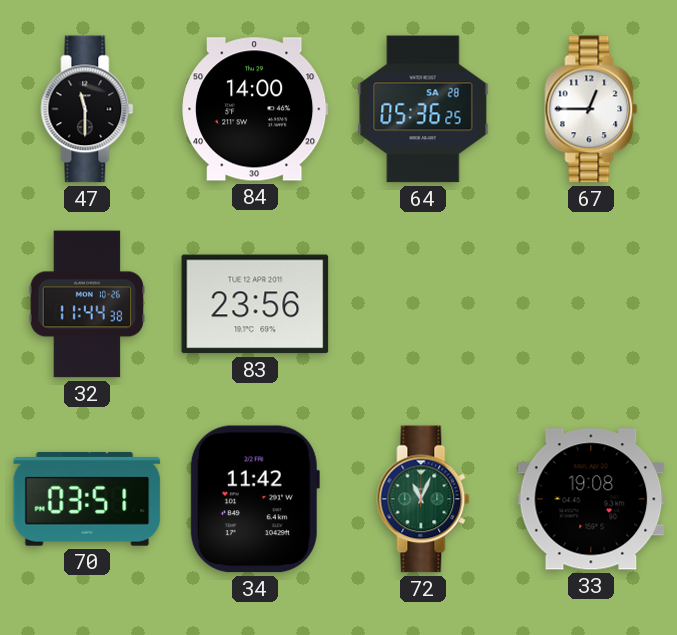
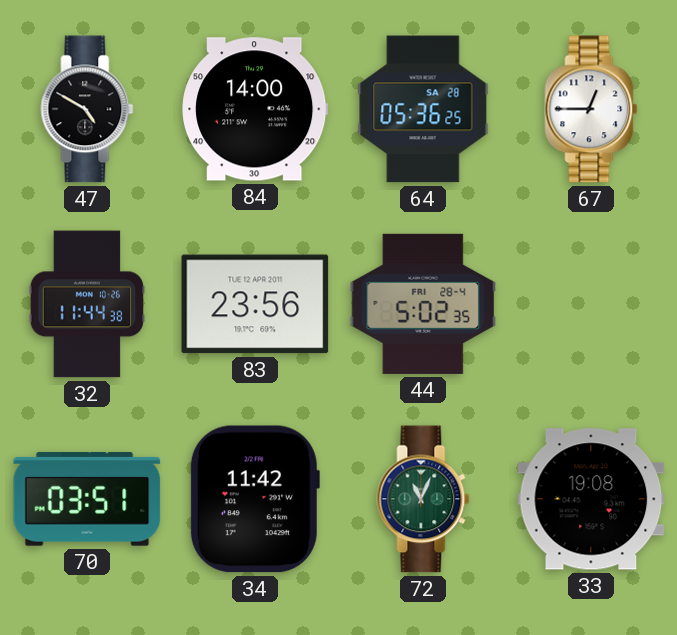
47: 11:30 -> 4:50 (87, 109)
44: none -> 5:02 (423, 304)
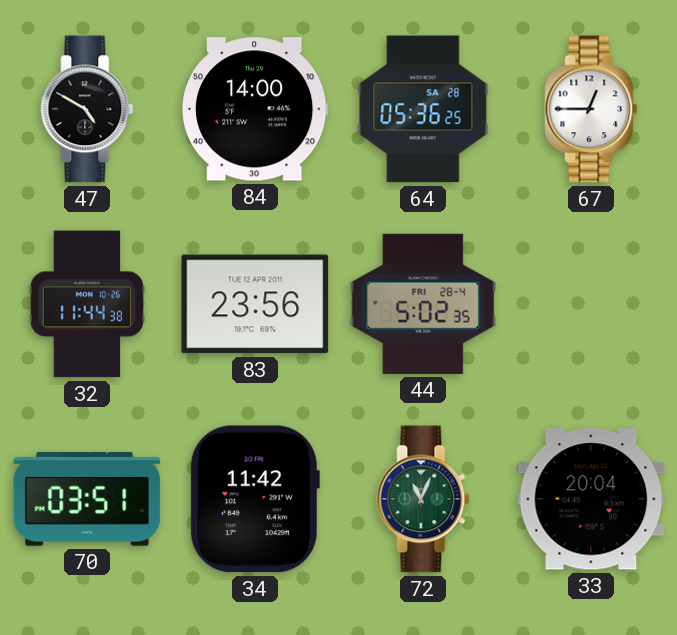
33: 19:08 -> 20:04 (591, 499)
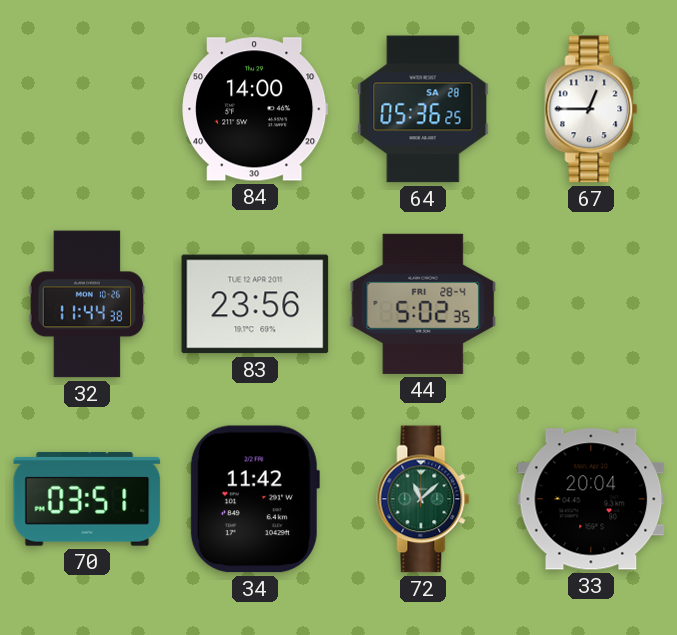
47: 4:50 -> none (87, 109)
72: 11:04 -> 11:08 (423, 499)
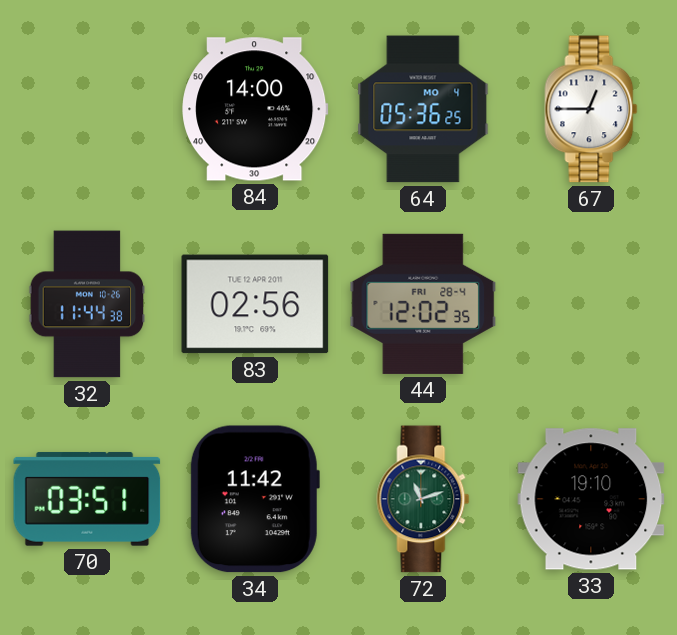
64 date: SA 28 -> MO 4 (423, 109)
83: 23:56 -> 02:56 (255, 304)
44: 5:02 -> 12:02 (423, 304)
72: 11:08 -> 11:12 (423, 499)
33: 20:04 -> 19:10 (591, 499)
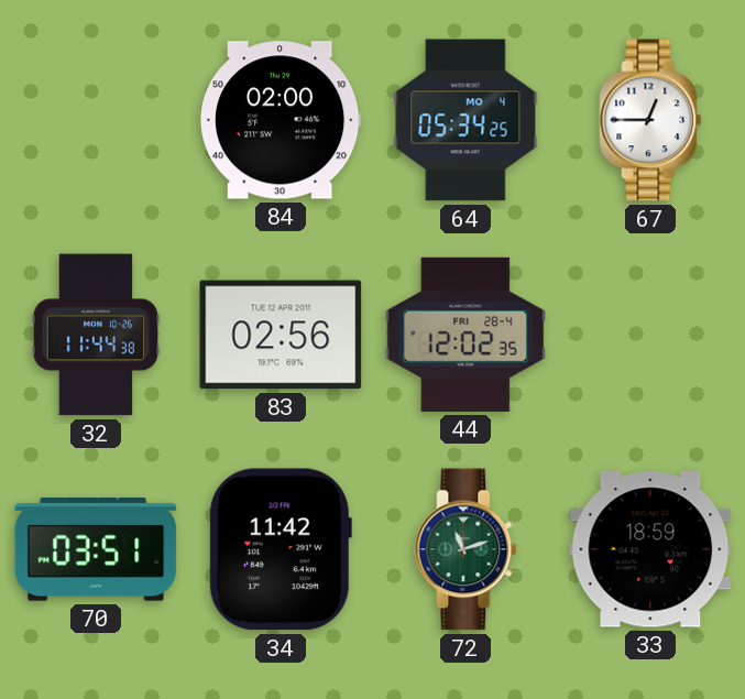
84: 14:00 -> 02:00 (281, 120)
64: 05:36 -> 05:34 (465, 120)
33: 19:10 -> 18:59 (650, 549)
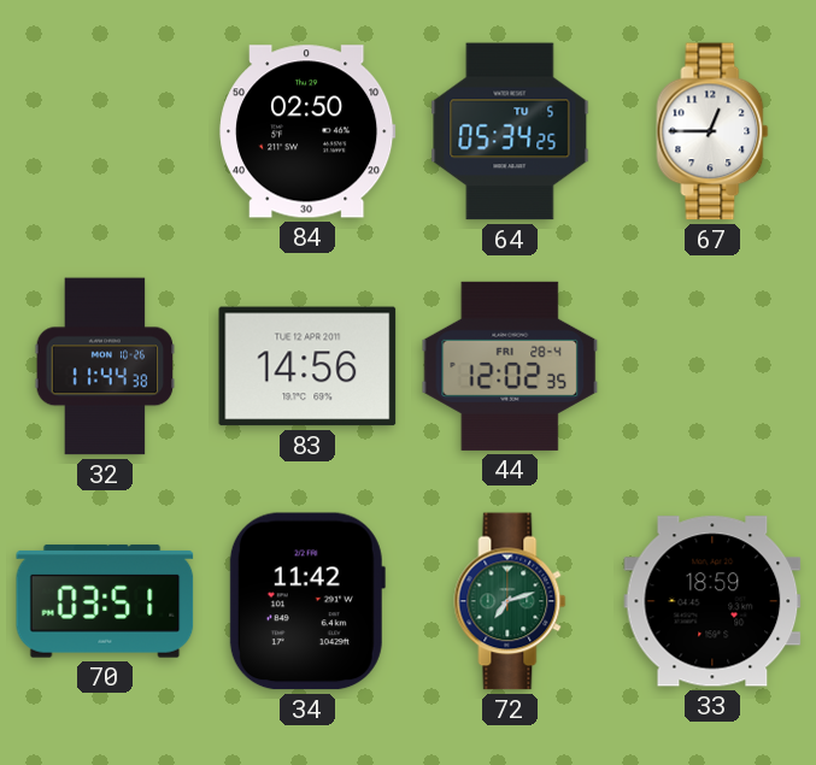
84: 02:00 -> 02:50 (307, 131)
64 date: MO 4 -> TU 5 (510, 131)
83: 02:56 -> 14:56 (307, 366)
72: 11:12 -> 7:12 (510, 601)
